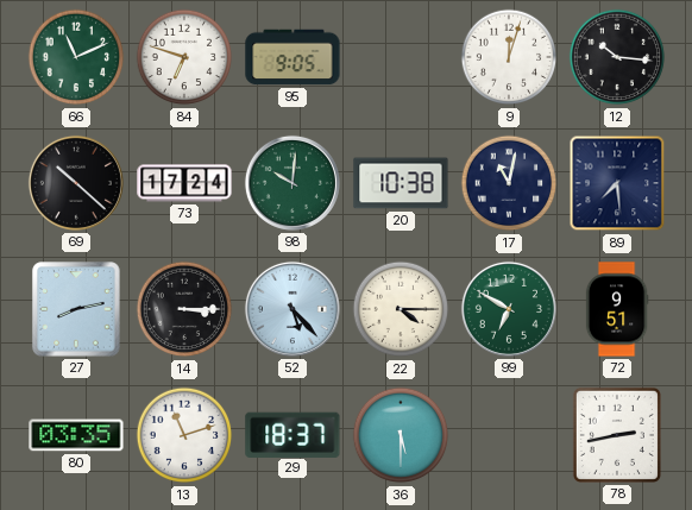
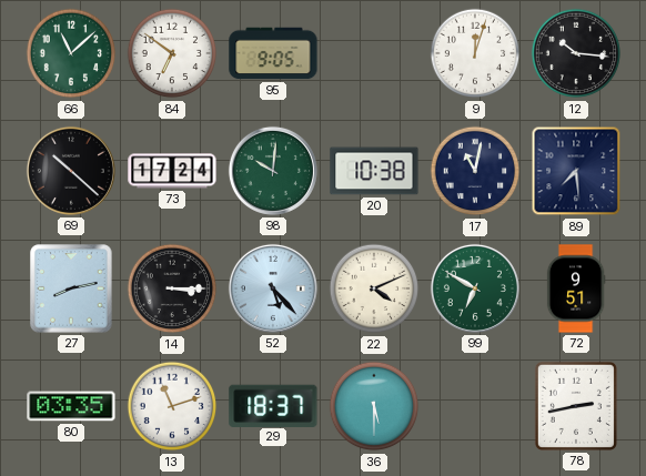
66: 11:11 -> 11:08 (71, 53)
84: 6:48 -> 6:51 (172, 53)
22: 4:15 -> 4:11 (374, 288)
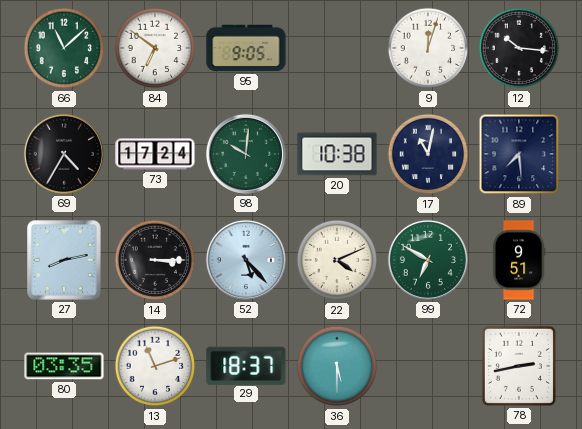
69: 10:22 -> 4:35 (64, 154)
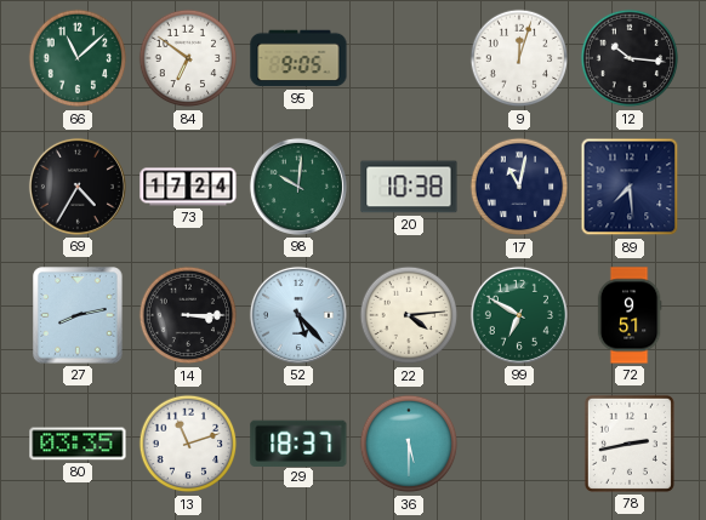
22: 4:11 -> 4:14 (409, 315)
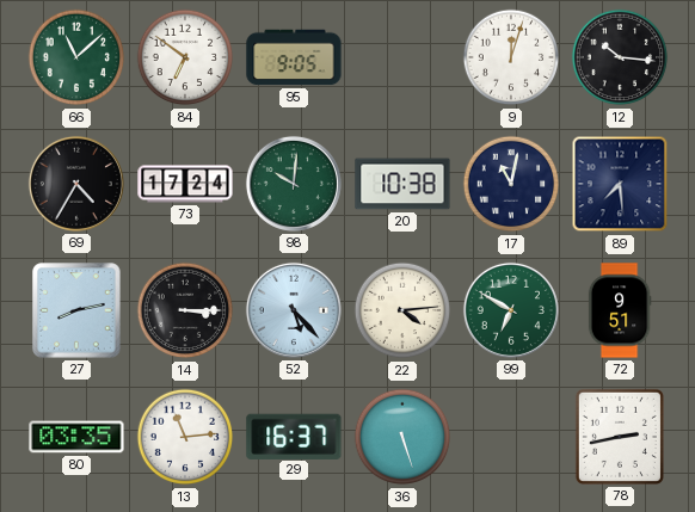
13: 11:12 -> 11:14 (185, 437)
29: 18:37 -> 16:37 (294, 436)
36: 5:30 -> 5:27 (402, 437)
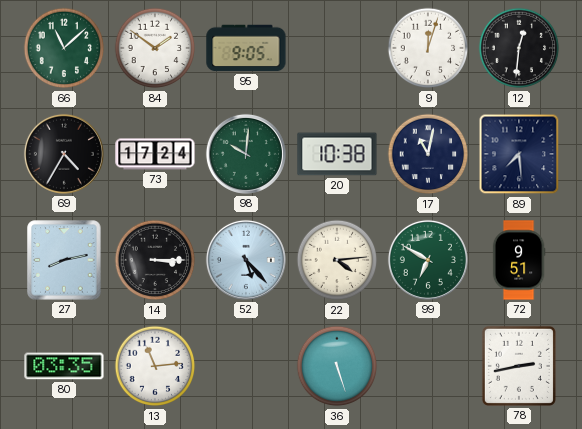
84: 6:51 -> 1:51 (155, 48)
12: 10:16 -> 12:31 (519, 48)
29: 16:37 -> none (294, 436)
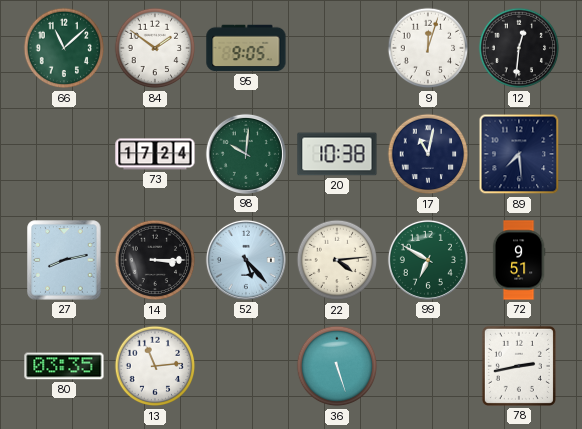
69: 4:35 -> none (64, 154)
